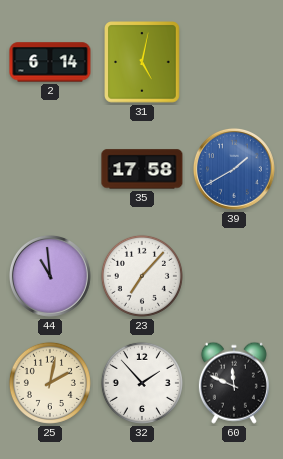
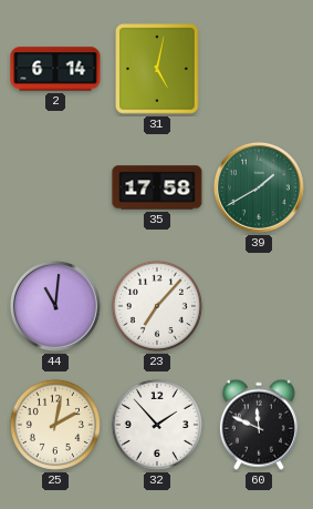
39 dial: blue -> green (259, 187)
44: 10:59 -> 11:01 (55, 306)
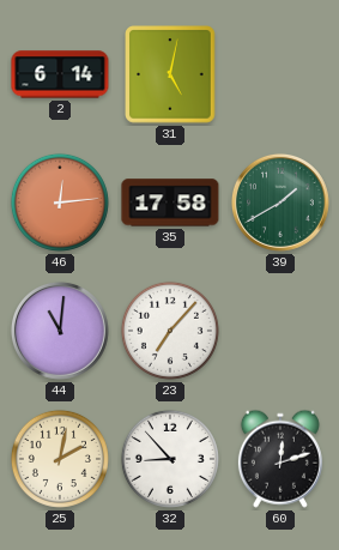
46: none -> 12:14 (60, 203)
32: 1:53 -> 8:53 (170, 459)
60: 11:49 -> 12:12 (280, 459)
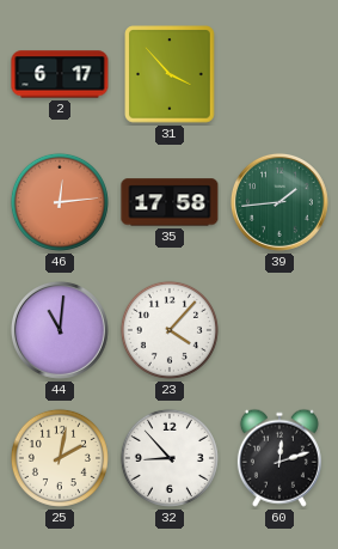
2: 6:14 -> 6:17 (60, 74)
31: 5:02 -> 3:53 (170, 74)
39: 1:40 -> 1:44 (279, 202)
23: 7:07 -> 4:07 (170, 330)
